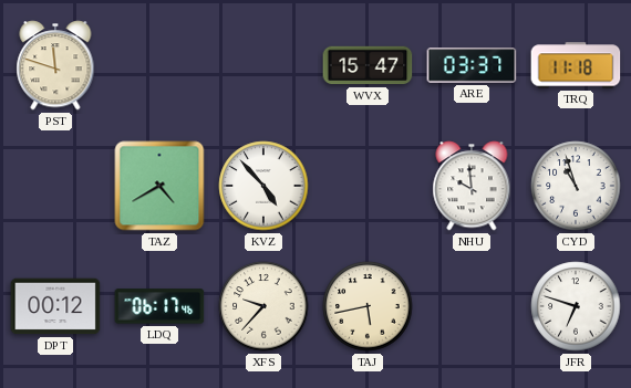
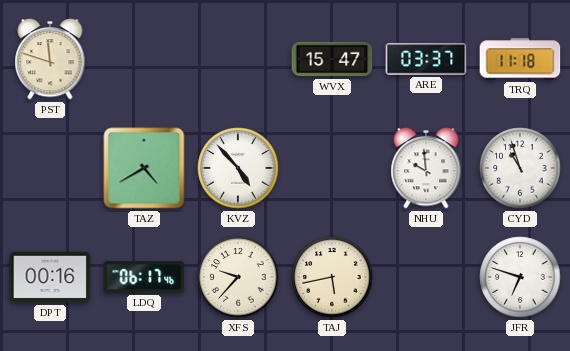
DPT: 00:12 -> 00:16 (50, 277)
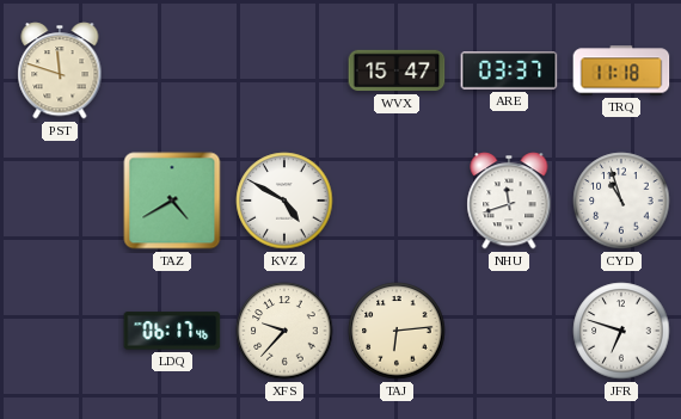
KVZ: 4:53 -> 4:50 (284, 201)
NHU: 9:59 -> 11:42 (509, 201)
DPT: 00:16 -> none (50, 277)
TAJ: 5:43 -> 6:14 (397, 331)
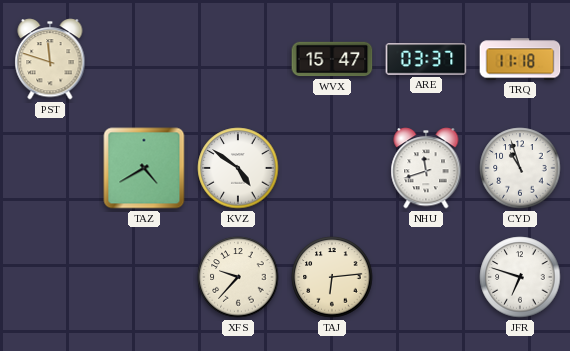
KVZ: 4:50 -> 4:51 (238, 168)
LDQ: 06:17 -> none (172, 331)
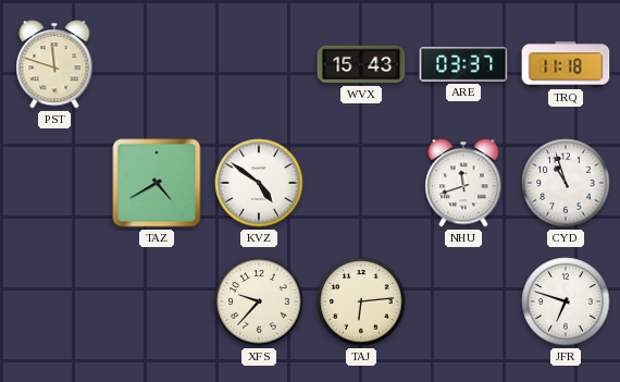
WVX: 15:47 -> 15:43 (361, 64)
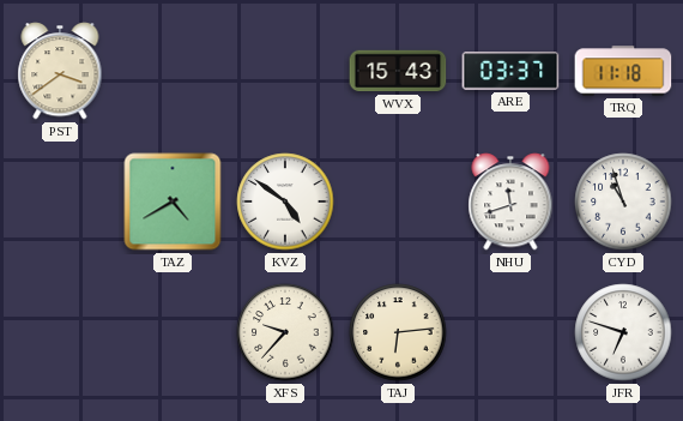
PST: 11:48 -> 3:39 (60, 71)
